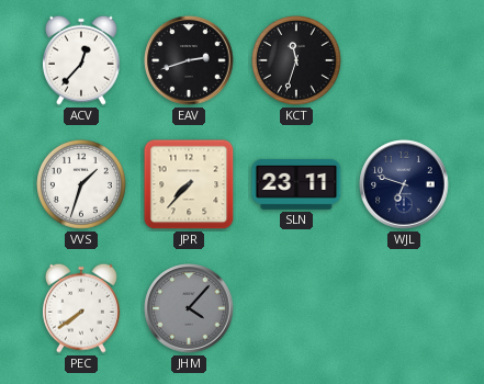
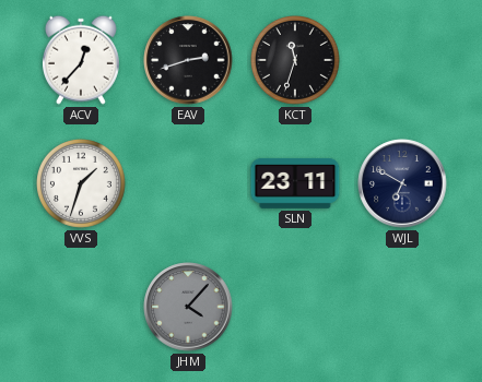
JPR: 7:37 -> none (189, 184)
WJL: 6:48 -> 6:50 (402, 183)
PEC: 7:39 -> none (81, 308)
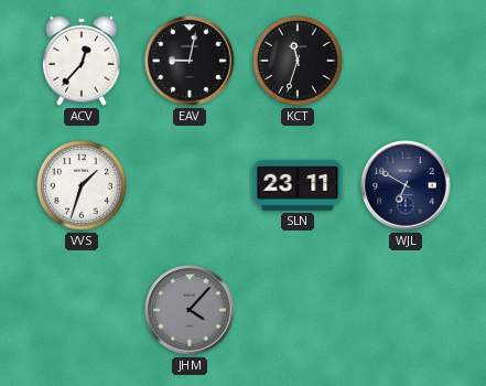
EAV: 2:42 -> 9:02 (190, 61)
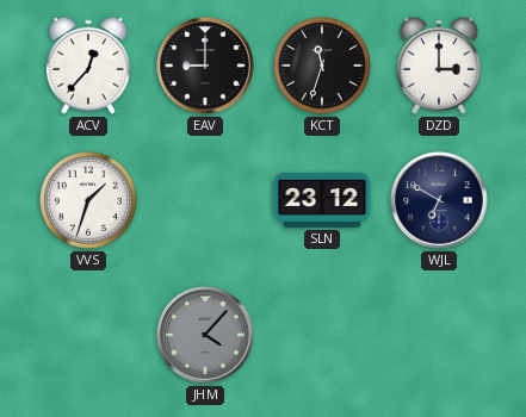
EAV: 9:02 -> 9:00 (205, 66)
DZD: none -> 3:00 (439, 66)
SLN: 23:11 -> 23:12 (322, 200)
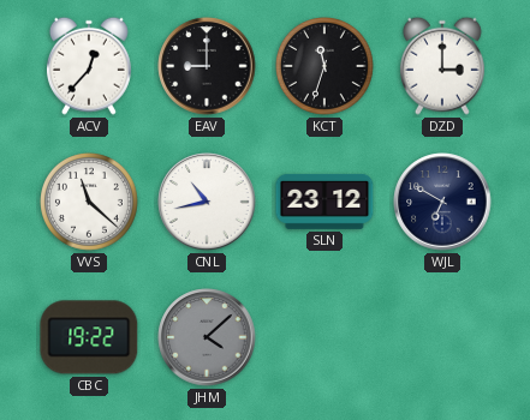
VVS: 1:33 -> 11:22 (90, 203)
CNL: none -> 10:43 (207, 202)
CBC: none -> 19:22 (89, 337)
JHM: 4:07 -> 4:08 (207, 337)
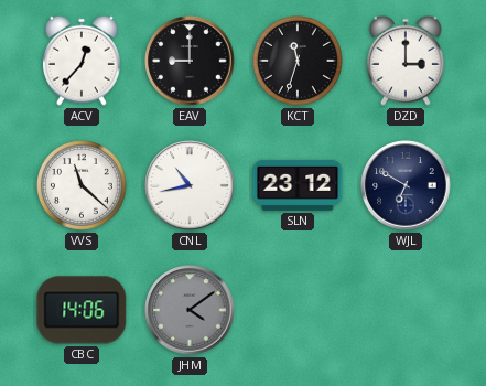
CBC: 19:22 -> 14:06 (82, 310)
JHM: 4:08 -> 4:09 (190, 310)
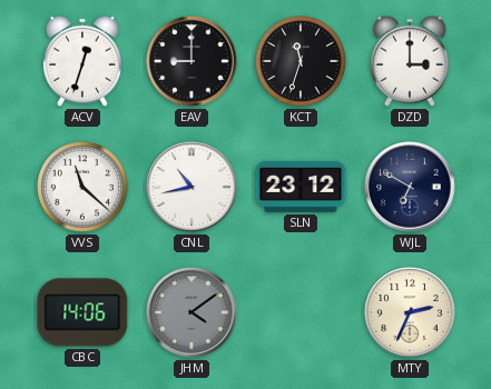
ACV: 12:37 -> 12:33 (82, 61)
MTY: none -> 2:34 (410, 312)
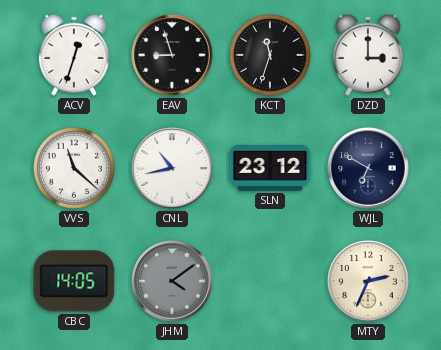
EAV: 9:00 -> 8:57 (172, 55)
CBC: 14:06 -> 14:05 (74, 281)
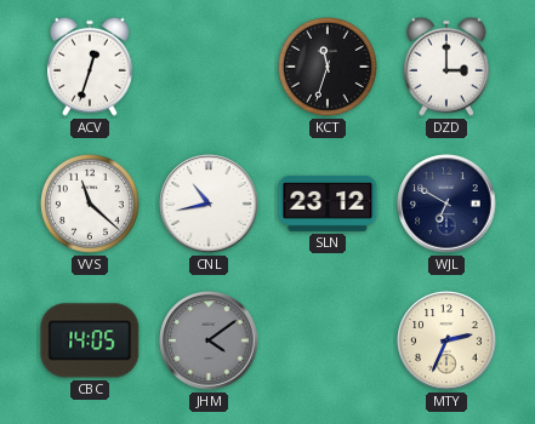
EAV: 8:57 -> none (172, 55)
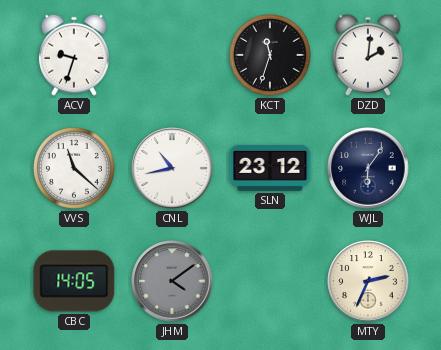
ACV: 12:33 -> 9:33 (74, 55)
DZD: 3:00 -> 2:01 (368, 55)
WJL: 6:50 -> 6:06 (368, 168)
